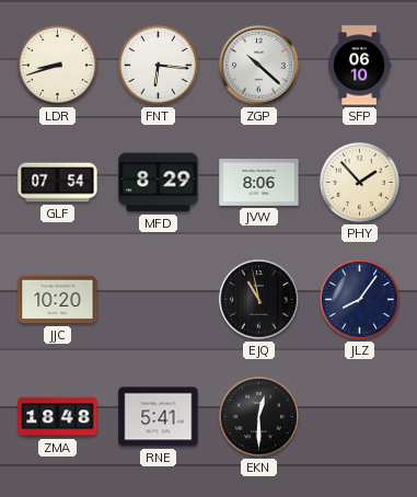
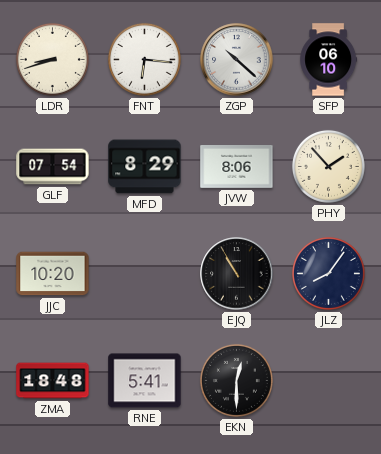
EJQ: 10:58 -> 10:55 (237, 274)
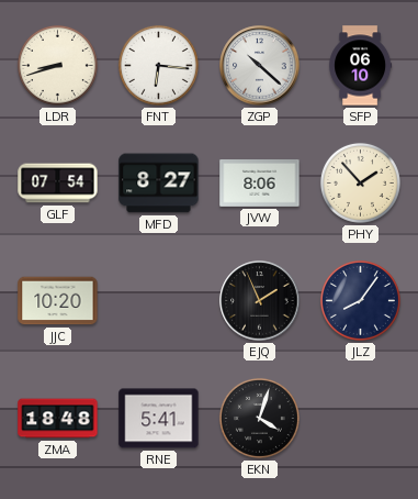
MFD: 8:29 -> 8:27 (159, 184)
EJQ: 10:55 -> 1:56 (260, 301)
EKN: 12:30 -> 4:03 (259, 418)
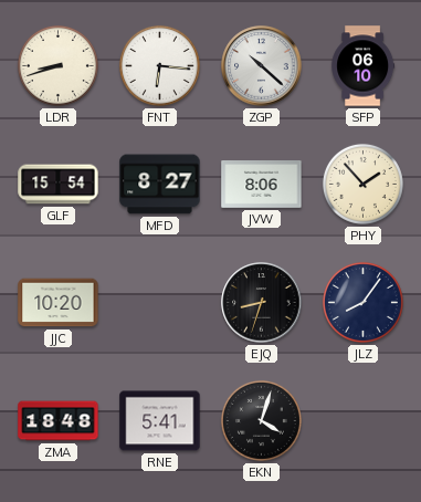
GLF: 07:54 -> 15:54 (59, 185)
EJQ: 1:56 -> 8:33 (262, 303)
